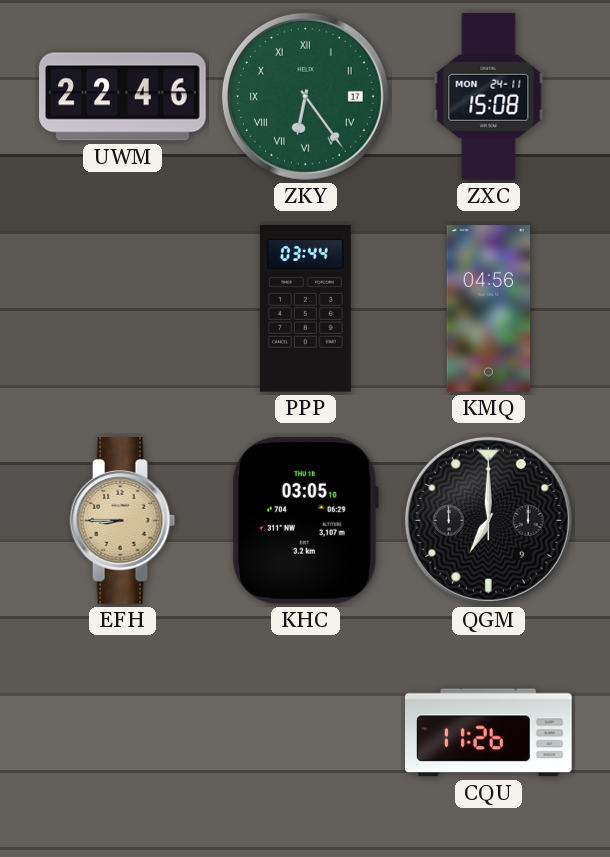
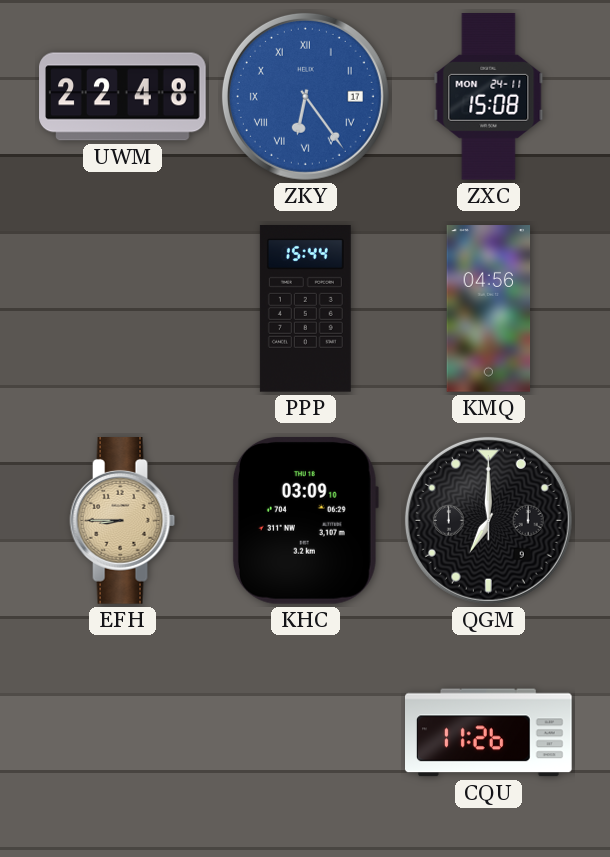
UWM: 22:46 -> 22:48 (123, 97)
ZKY dial: green -> blue (305, 96)
PPP: 03:44 -> 15:44 (305, 309)
KHC: 03:05 -> 03:09 (305, 520)
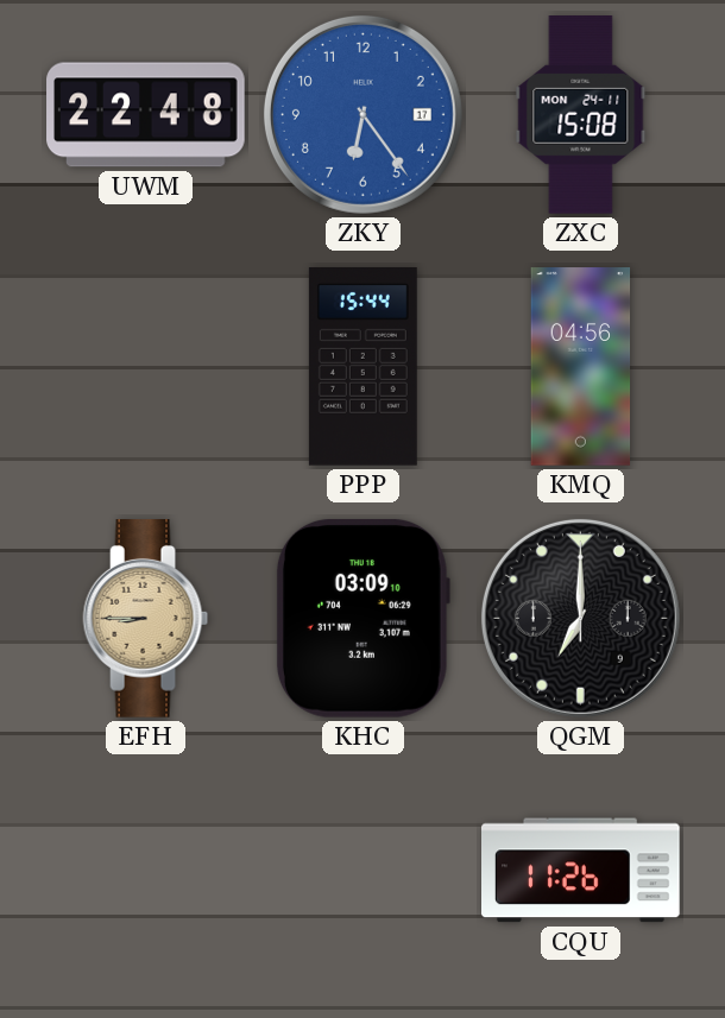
ZKY numerals: Roman -> Arabic (363, 114)
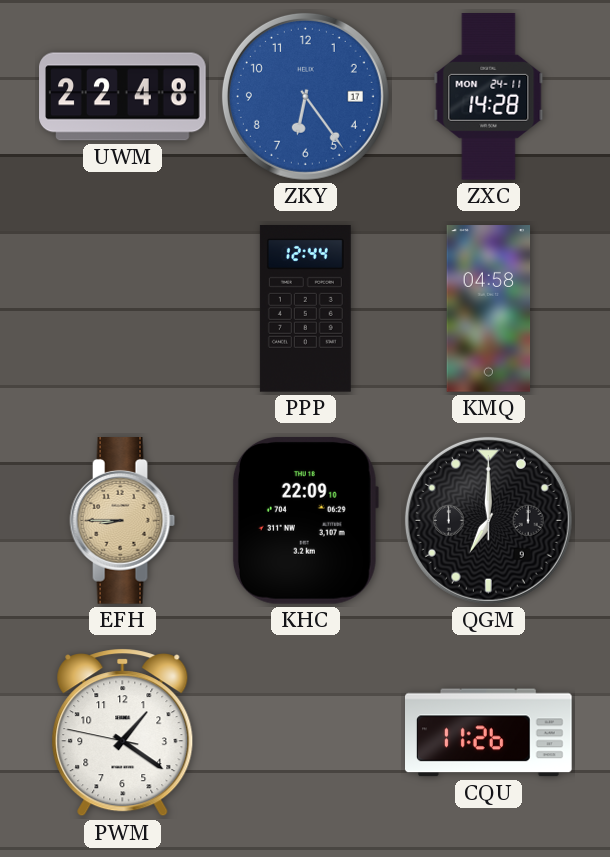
ZXC: 15:08 -> 14:28 (489, 97)
PPP: 15:44 -> 12:44 (305, 309)
KMQ: 04:56 -> 04:58 (489, 309)
KHC: 03:09 -> 22:09 (305, 520)
PWM: none -> 1:20 (123, 733)
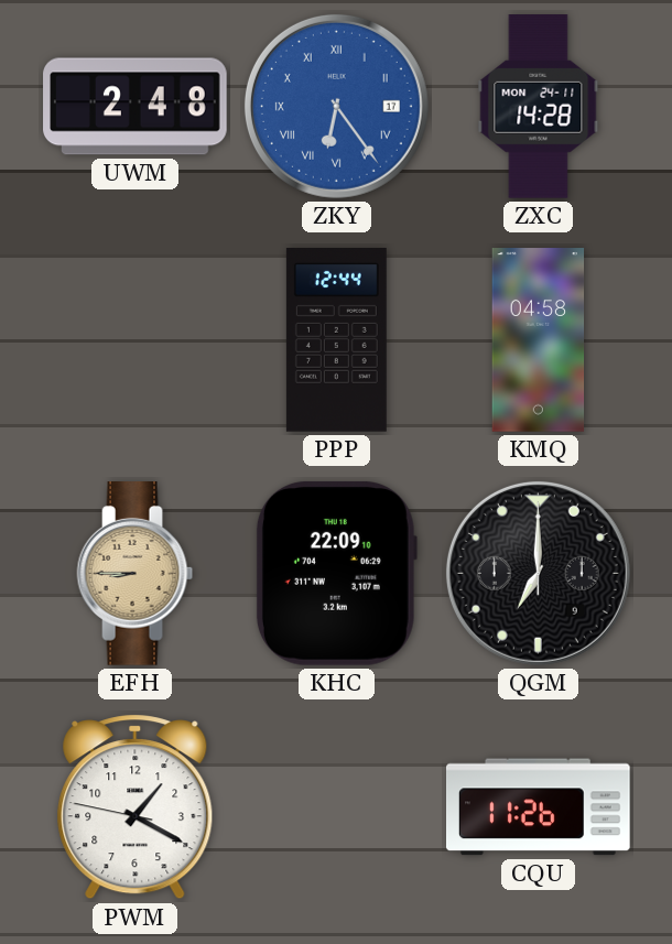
UWM: 22:48 -> 2:48 (136, 107)
ZKY numerals: Arabic -> Roman (336, 106)
PWM: 1:20 -> 1:19 (136, 807)
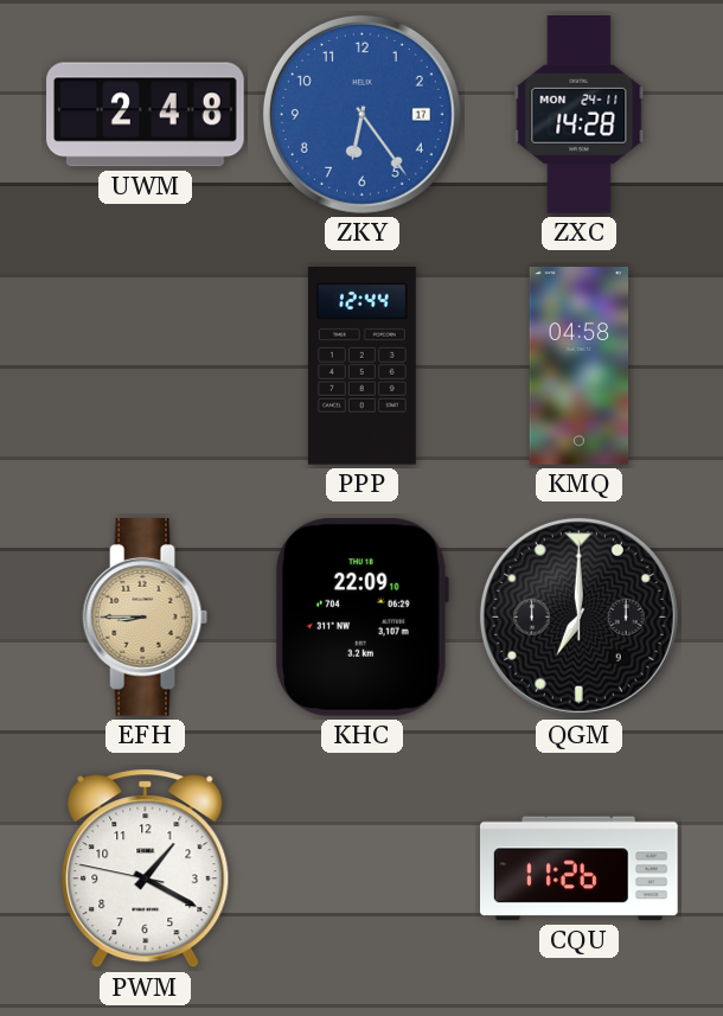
ZKY numerals: Roman -> Arabic (361, 114)
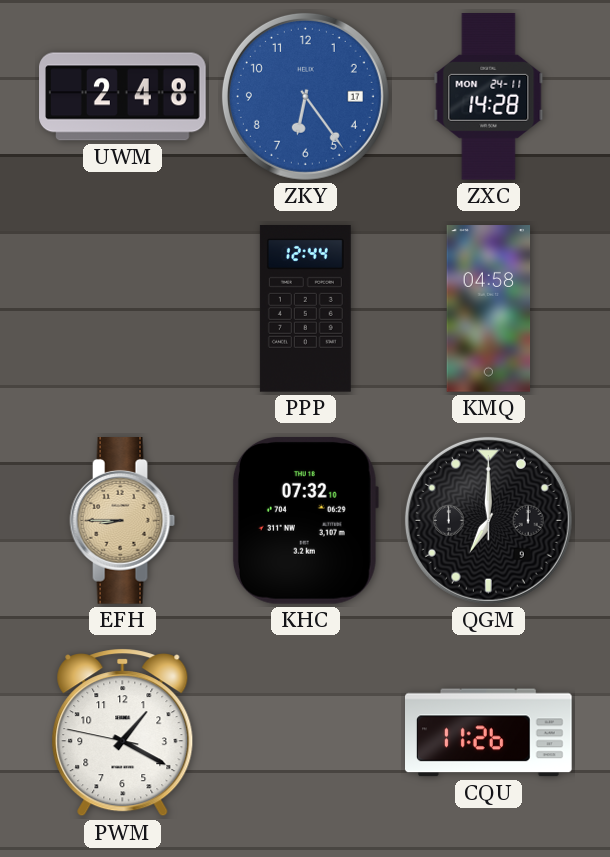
KHC: 22:09 -> 07:32 (305, 520)
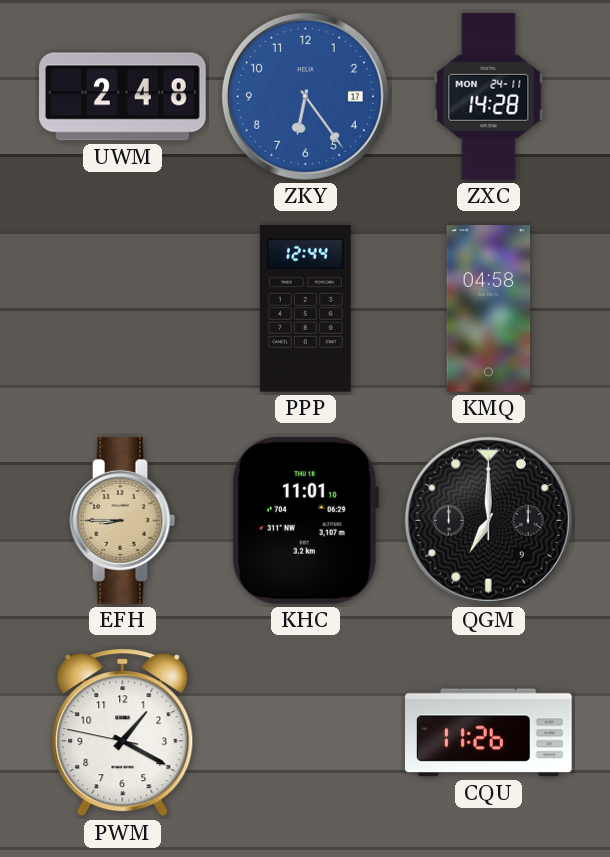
KHC: 07:32 -> 11:01 (305, 520)
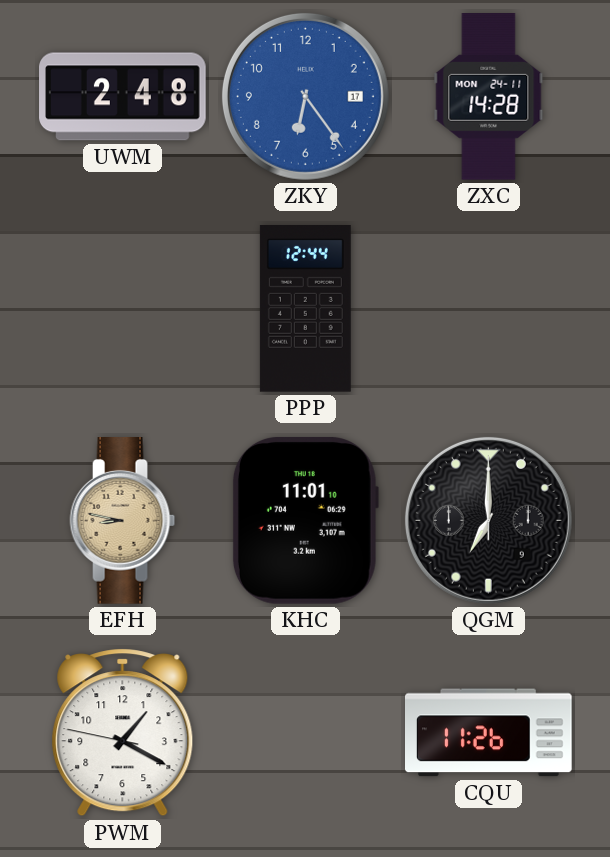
KMQ: 04:58 -> none (489, 309)
EFH: 8:45 -> 8:47 (123, 521)
